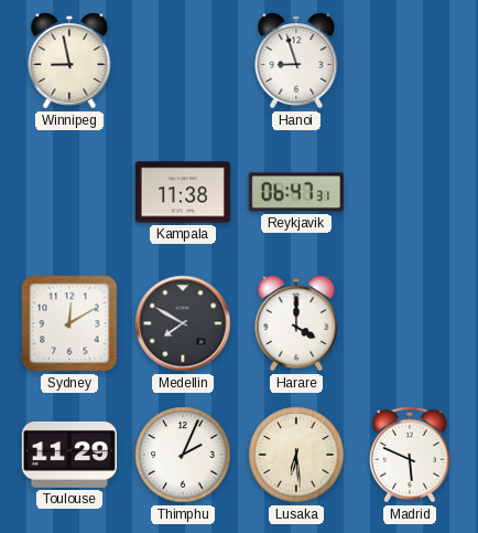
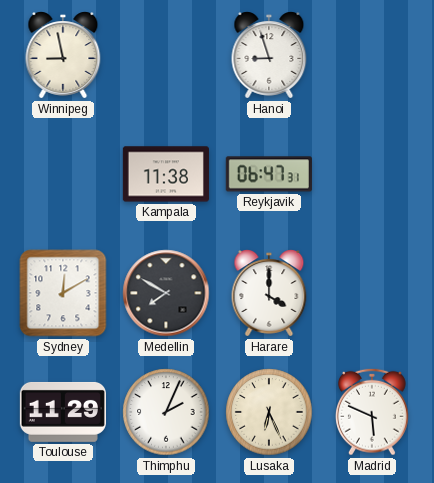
Lusaka: 6:29 -> 6:26 (269, 412)
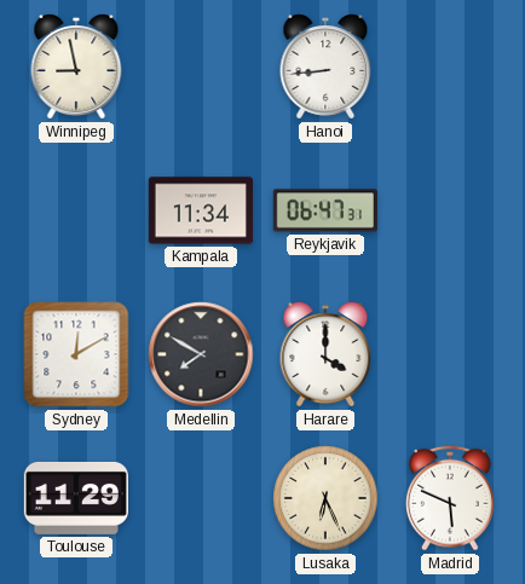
Hanoi: 8:57 -> 8:44 (325, 67)
Kampala: 11:38 -> 11:34 (201, 210)
Thimphu: 2:04 -> none (166, 412)
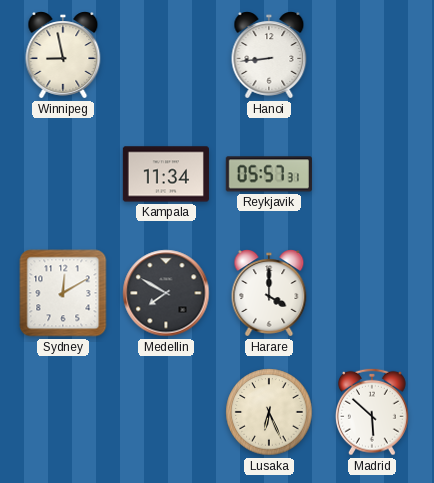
Reykjavik: 06:47 -> 05:57 (269, 174)
Toulouse: 11:29 -> none (76, 498)
Madrid: 5:49 -> 5:52 (373, 412)
